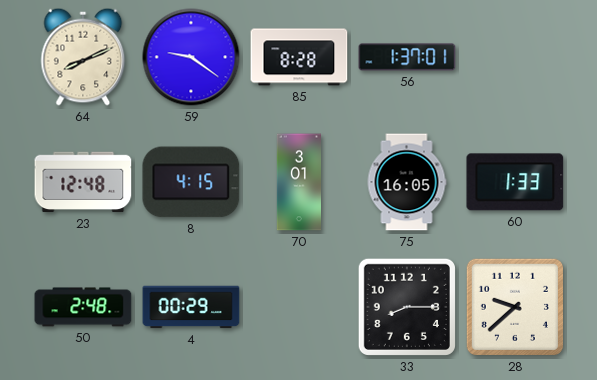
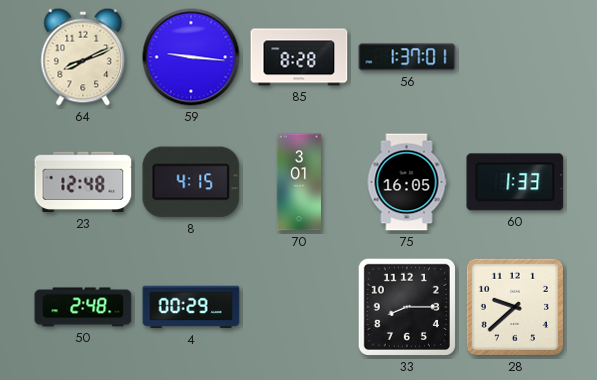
59: 9:21 -> 9:16 (191, 57)
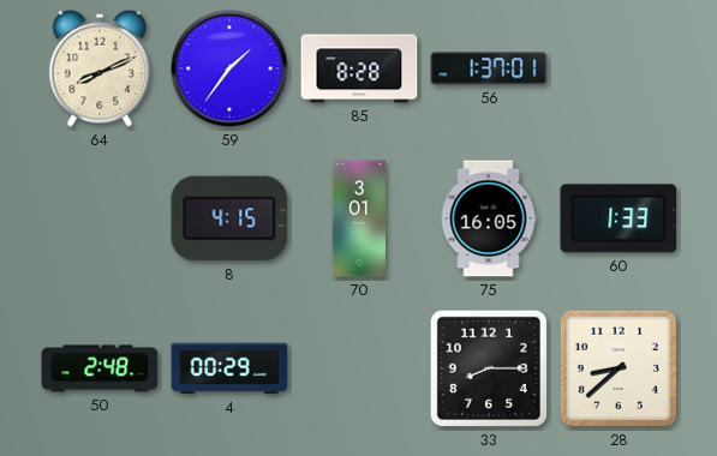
59: 9:16 -> 1:36 (229, 68)
23: 12:48 -> none (83, 182)
28: 9:38 -> 8:38 (619, 368)
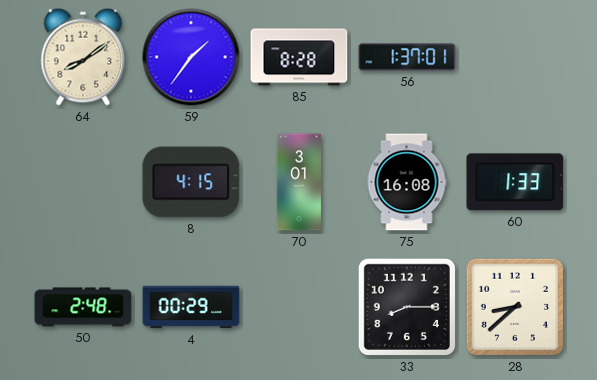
64: 8:11 -> 8:09 (83, 57)
75: 16:05 -> 16:08 (407, 182)
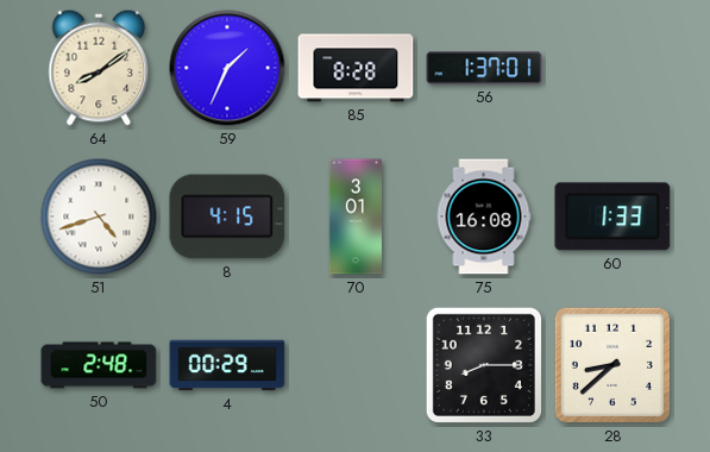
59: 1:36 -> 1:34 (227, 68)
51: none -> 4:42 (99, 216)
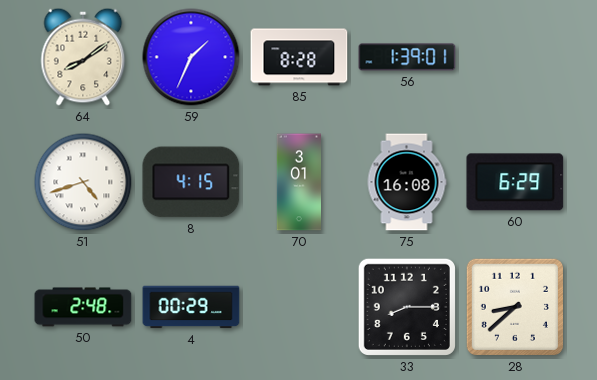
56: 1:37 -> 1:39 (407, 57)
60: 1:33 -> 6:29 (515, 182)
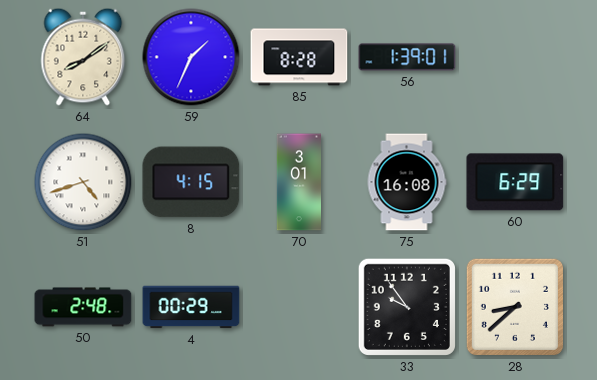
33: 8:15 -> 9:54 (407, 307)
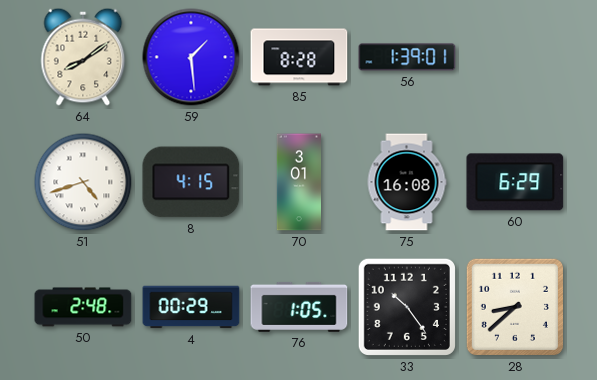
59: 1:34 -> 1:29 (191, 57)
76: none -> 1:05 (299, 307)
33: 9:54 -> 10:24 (407, 307)
